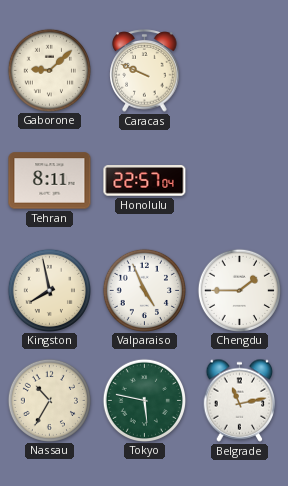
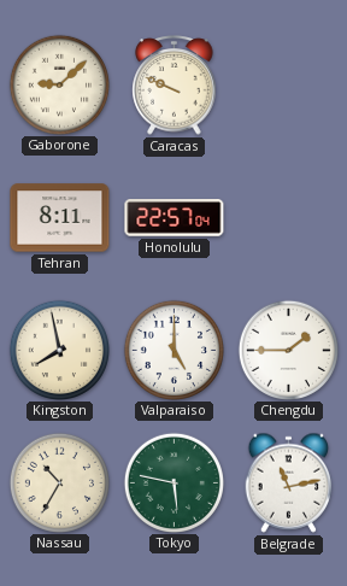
Valparaiso: 4:56 -> 5:00 (173, 350)
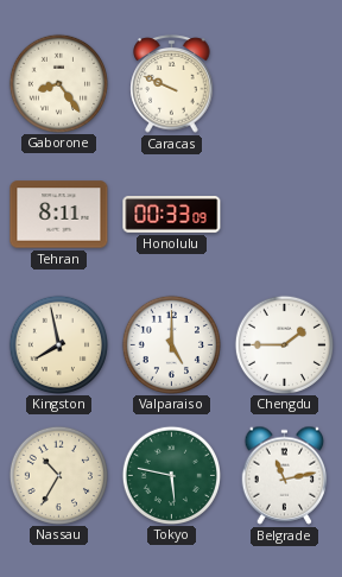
Gaborone: 9:08 -> 8:24 (58, 83)
Honolulu: 22:57 -> 00:33 (172, 215)
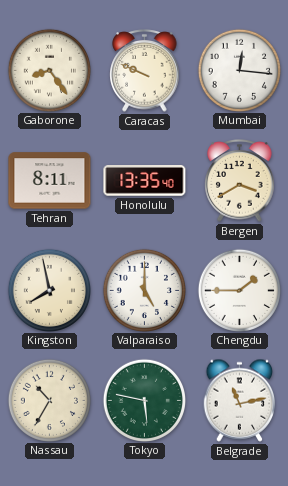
Mumbai: none -> 12:16 (239, 70)
Honolulu: 00:33 -> 13:35 (145, 181)
Bergen: none -> 3:40 (240, 181)
